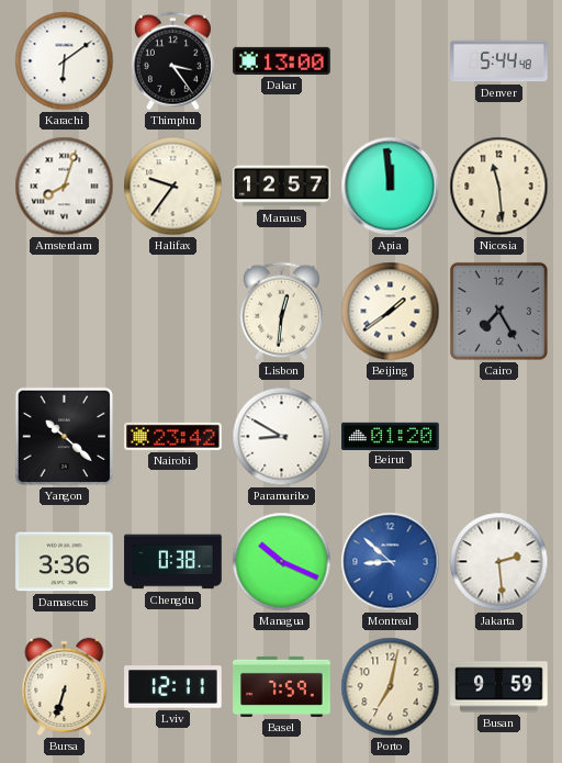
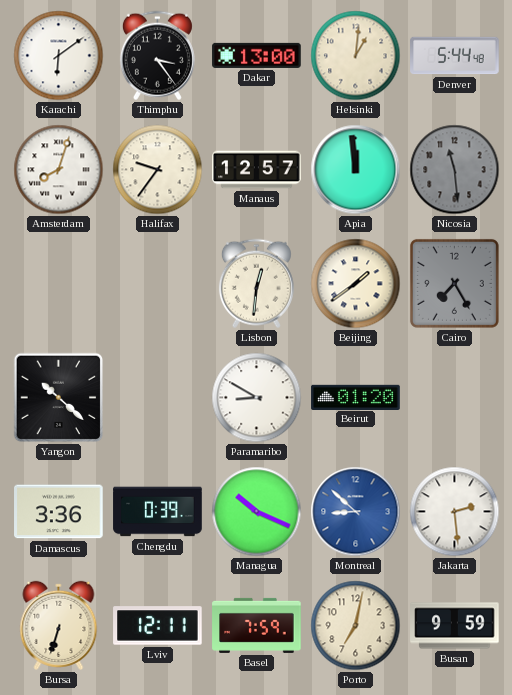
Helsinki: none -> 1:01 (356, 56)
Nicosia dial: cream -> grey (455, 170)
Nairobi: 23:42 -> none (173, 436)
Chengdu: 0:38 -> 0:39 (158, 512)
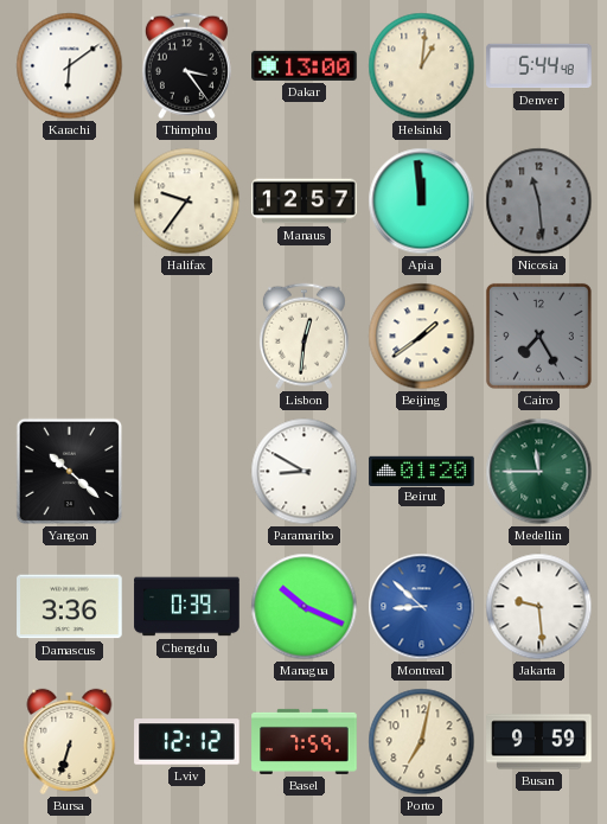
Amsterdam: 8:03 -> none (59, 170)
Medellin: none -> 11:45 (539, 472)
Jakarta: 2:29 -> 9:29 (539, 607)
Lviv: 12:11 -> 12:12 (187, 742)
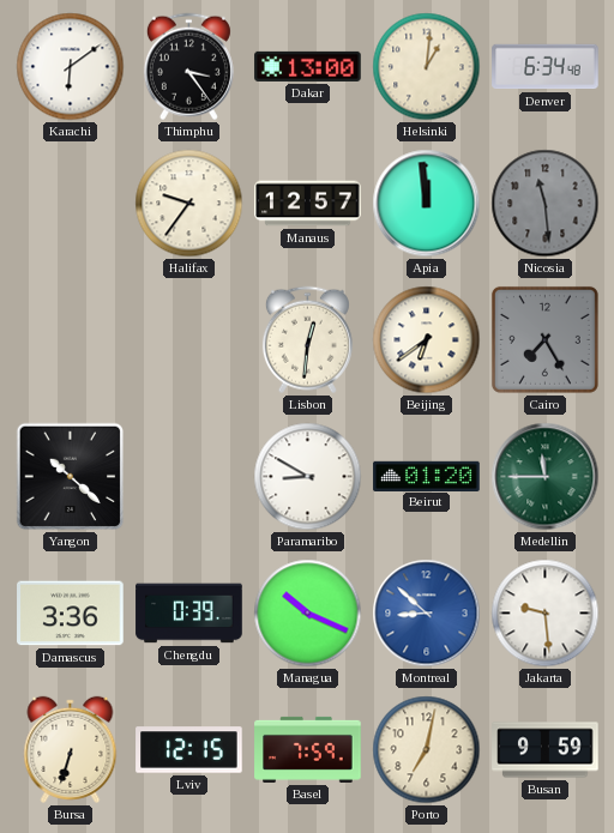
Denver: 5:44 -> 6:34 (546, 67)
Beijing: 1:39 -> 6:39 (427, 340)
Lviv: 12:12 -> 12:15 (189, 750)
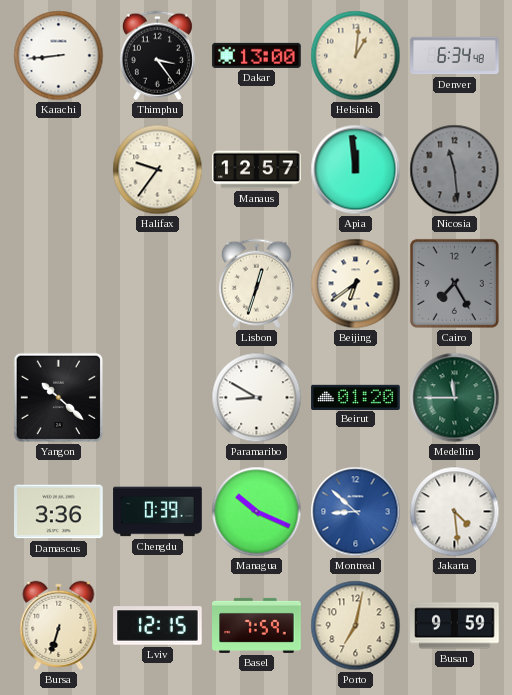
Karachi: 6:09 -> 8:44 (59, 56)
Lisbon: 12:31 -> 12:33 (256, 284)
Jakarta: 9:29 -> 4:29 (455, 512)
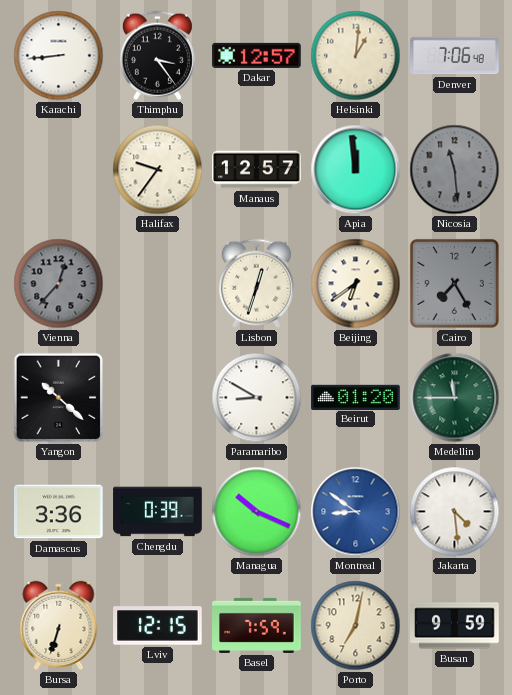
Dakar: 13:00 -> 12:57 (257, 55)
Denver: 6:34 -> 7:06 (455, 56)
Vienna: none -> 12:37 (59, 284)
Montreal: 8:52 -> 8:51 (356, 512)
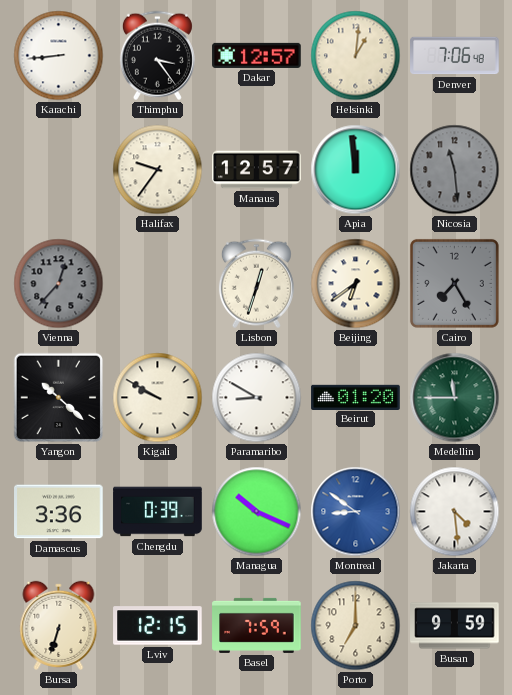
Kigali: none -> 9:50 (158, 398)
Porto: 7:02 -> 7:00 (356, 626)
